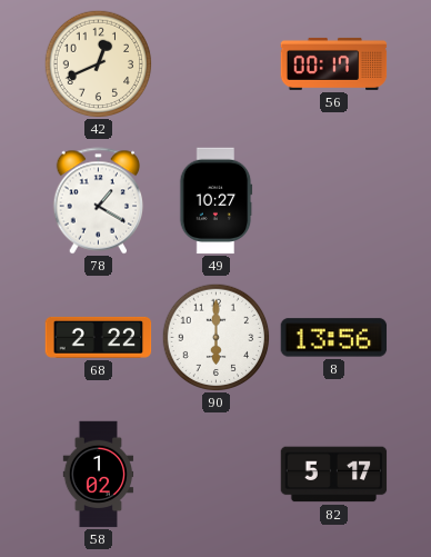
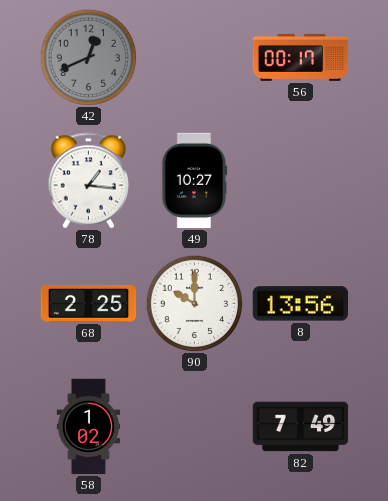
42 dial: cream -> grey (88, 57)
78: 1:20 -> 1:16 (89, 181)
68: 2:22 -> 2:25 (89, 303)
90: 6:00 -> 10:00 (194, 303)
82: 5:17 -> 7:49 (301, 427)
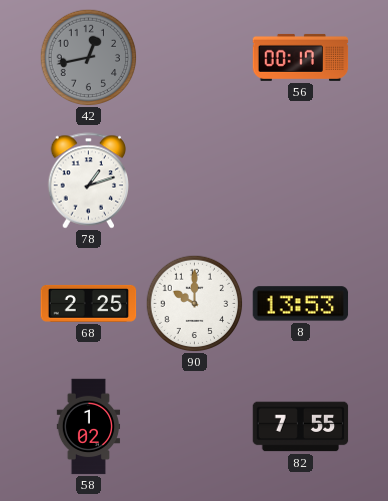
42: 12:41 -> 12:43 (88, 57)
78: 1:16 -> 1:12 (89, 181)
49: 10:27 -> none (194, 181)
8: 13:56 -> 13:53 (301, 304)
82: 7:49 -> 7:55 (301, 427)
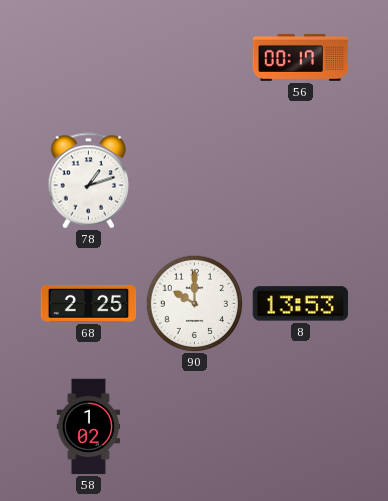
42: 12:43 -> none (88, 57)
82: 7:55 -> none (301, 427)
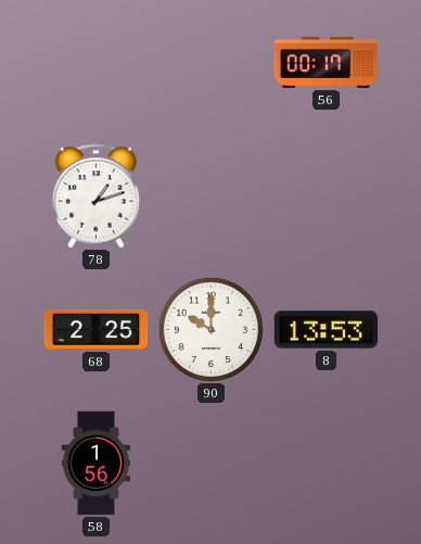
58: 1:02 -> 1:56 (97, 464)
